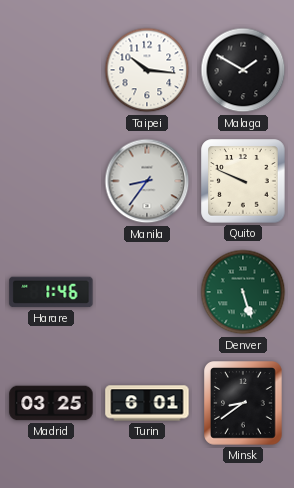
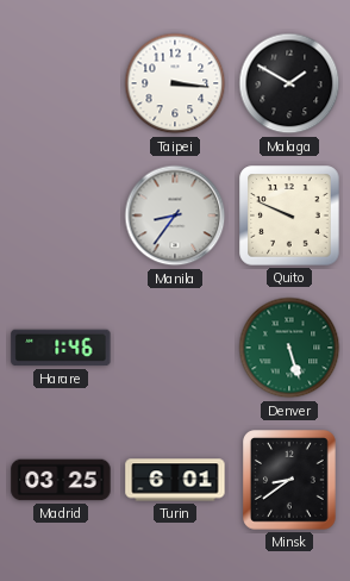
Taipei: 10:16 -> 3:16 (175, 83)
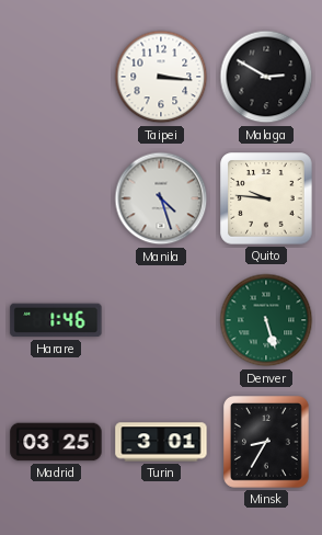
Malaga: 1:50 -> 2:50 (266, 77)
Manila: 8:36 -> 4:27 (161, 198)
Quito: 9:49 -> 9:46 (266, 198)
Turin: 6:01 -> 3:01 (161, 442)
Minsk: 8:39 -> 8:35 (267, 443)
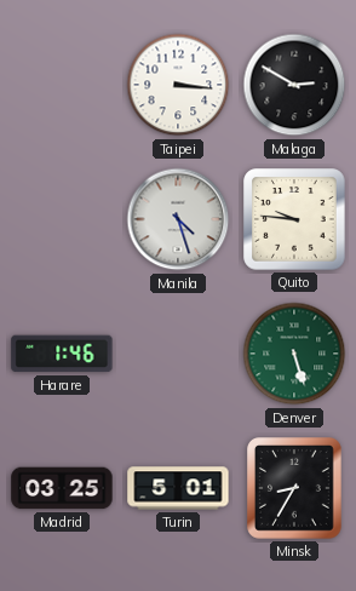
Turin: 3:01 -> 5:01 (178, 488)
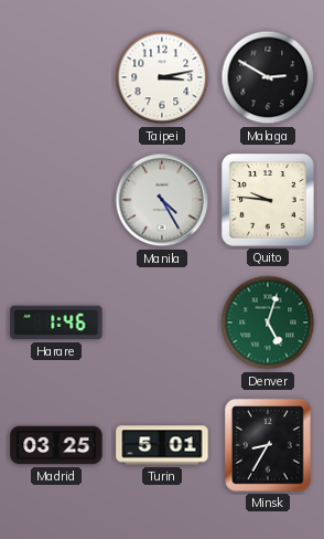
Taipei: 3:16 -> 3:13 (162, 77)
Manila: 4:27 -> 4:25 (162, 200)
Denver: 5:27 -> 5:03 (268, 323)
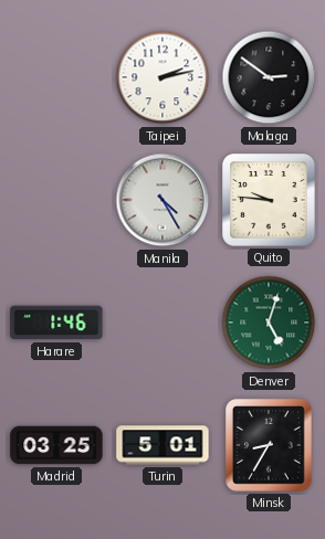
Taipei: 3:13 -> 2:13 (162, 77)
Malaga: 2:50 -> 2:51 (269, 77)
